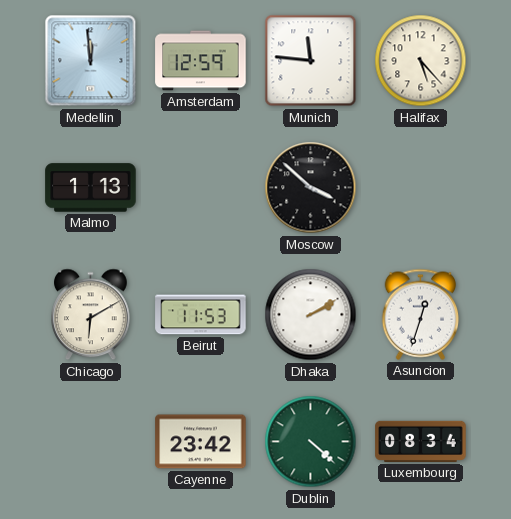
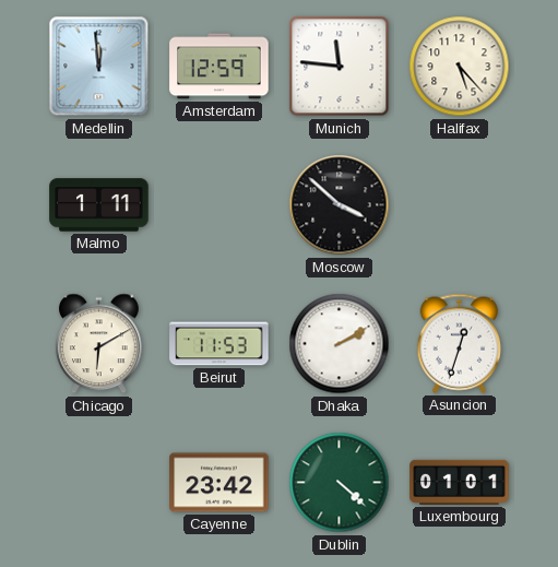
Malmo: 1:13 -> 1:11 (99, 205)
Luxembourg: 08:34 -> 01:01 (460, 482)
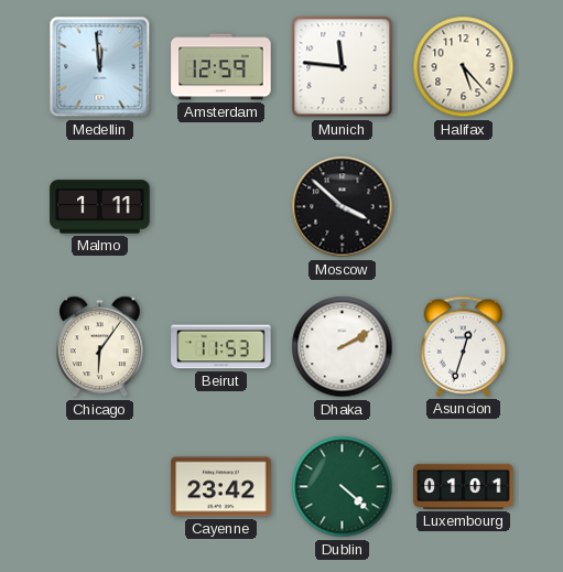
Chicago: 6:10 -> 6:06 (100, 347)
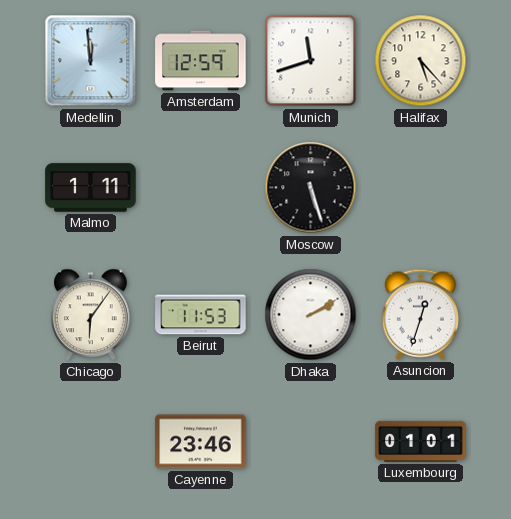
Munich: 11:46 -> 11:42 (311, 61)
Moscow: 3:52 -> 5:27 (311, 188)
Cayenne: 23:42 -> 23:46 (201, 442)
Dublin: 4:22 -> none (343, 487)
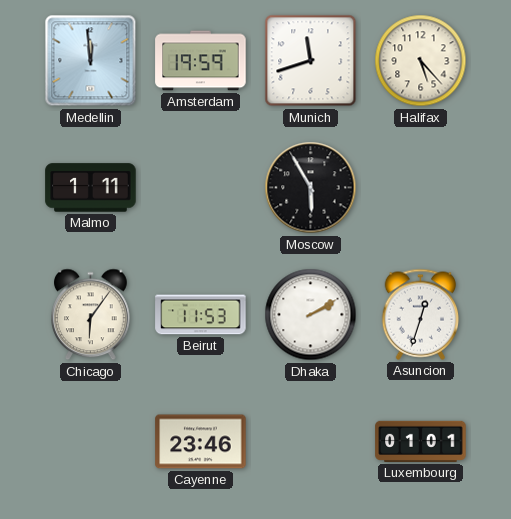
Amsterdam: 12:59 -> 19:59 (201, 61)
Moscow: 5:27 -> 5:55 (311, 188)
